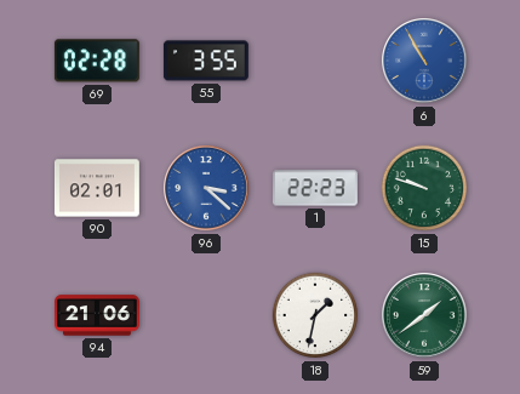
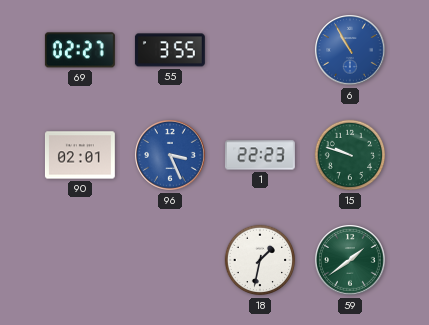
69: 02:28 -> 02:27 (80, 50)
96: 3:22 -> 3:26 (171, 156)
94: 21:06 -> none (98, 315)
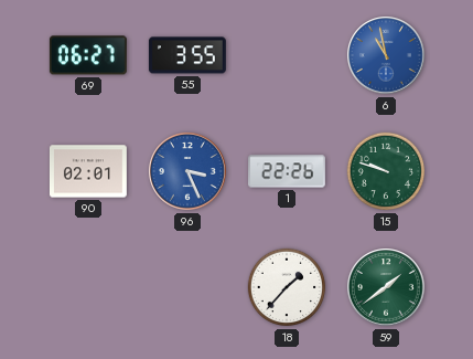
69: 02:27 -> 06:27 (88, 55)
6: 10:55 -> 10:58 (387, 56)
1: 22:23 -> 22:26 (287, 171)
18: 1:32 -> 1:37 (287, 287)
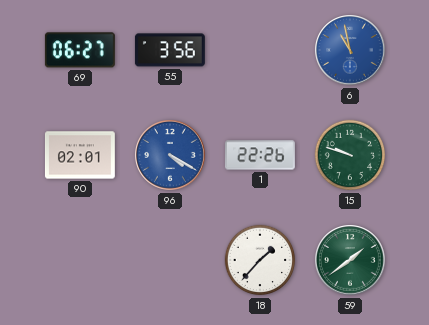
55: 3:55 -> 3:56 (170, 50)
96: 3:26 -> 4:20 (171, 156)
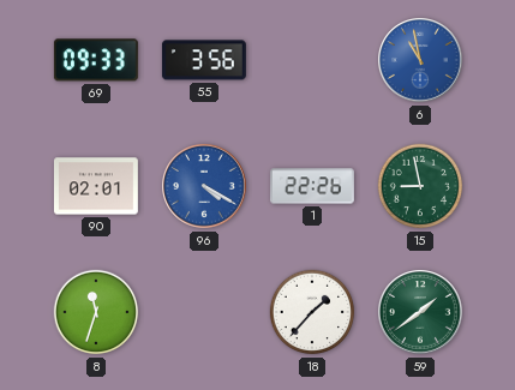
69: 06:27 -> 09:33 (96, 60)
15: 9:48 -> 8:58 (420, 186)
8: none -> 11:33 (96, 312)
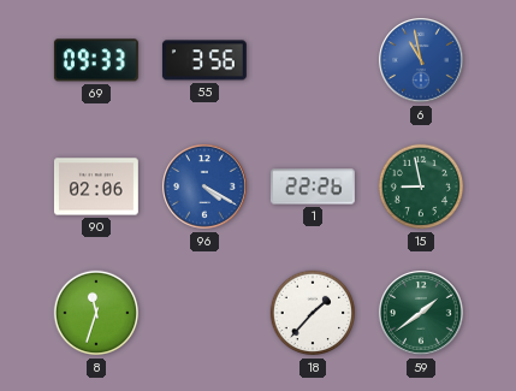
90: 02:01 -> 02:06 (96, 186)
